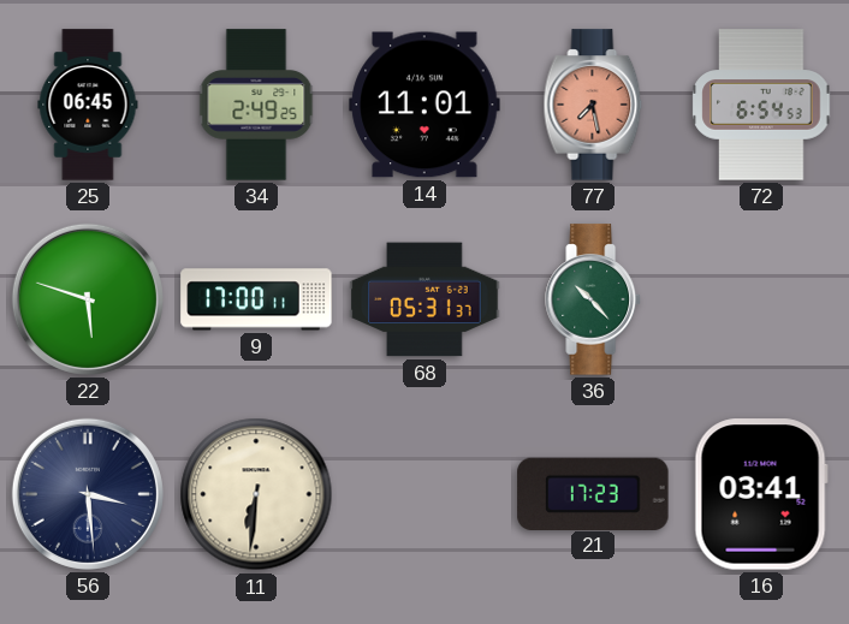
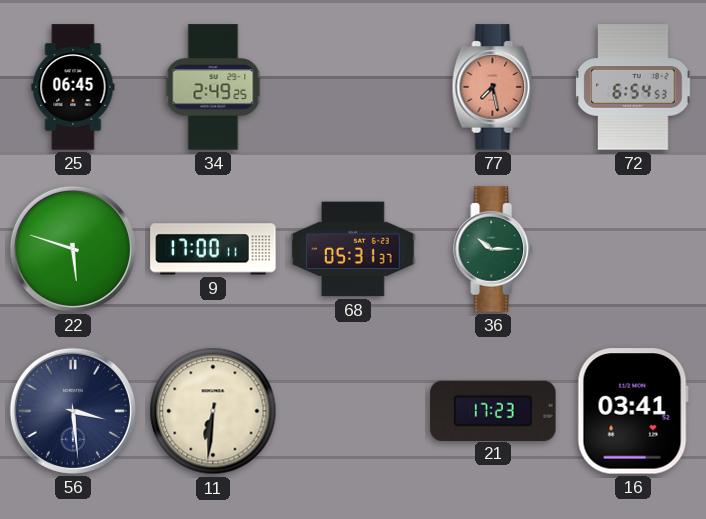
14: 11:01 -> none (424, 105)
36: 10:23 -> 10:15 (493, 249)
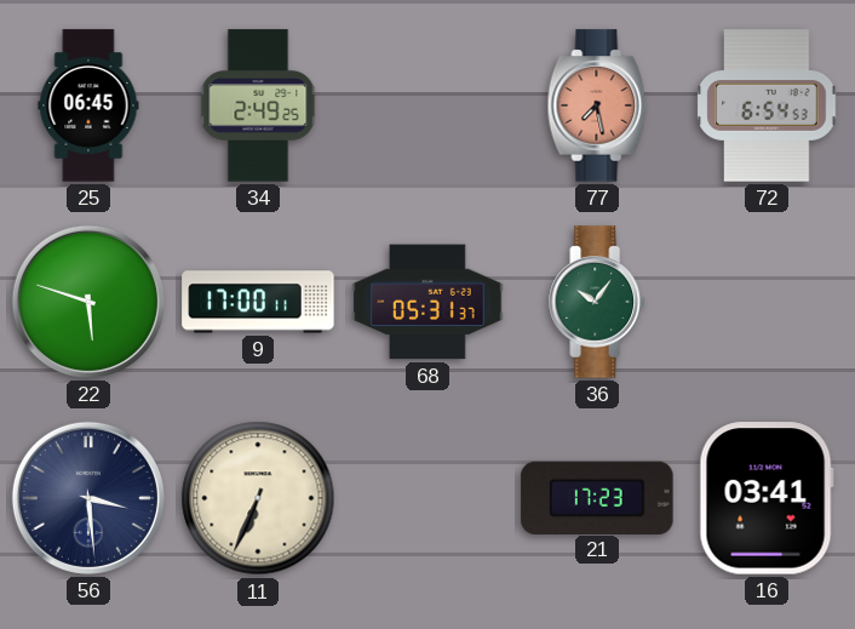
36: 10:15 -> 10:06 (597, 302)
11: 6:31 -> 6:34 (258, 498)
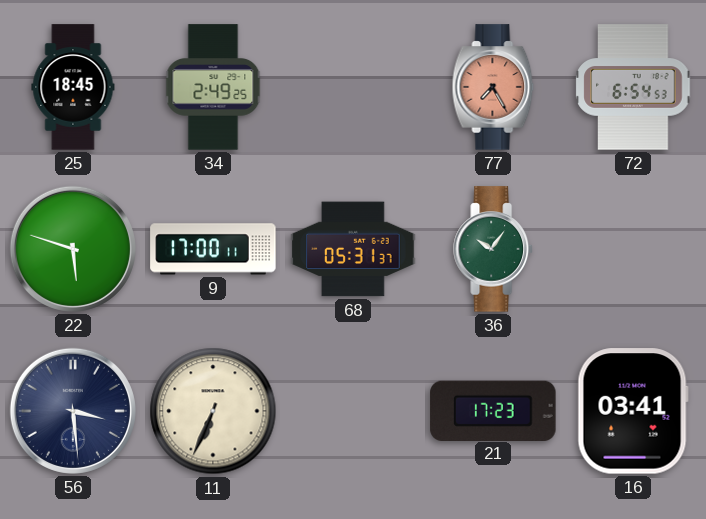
25: 06:45 -> 18:45 (73, 87)
77: 7:28 -> 7:25 (493, 87)
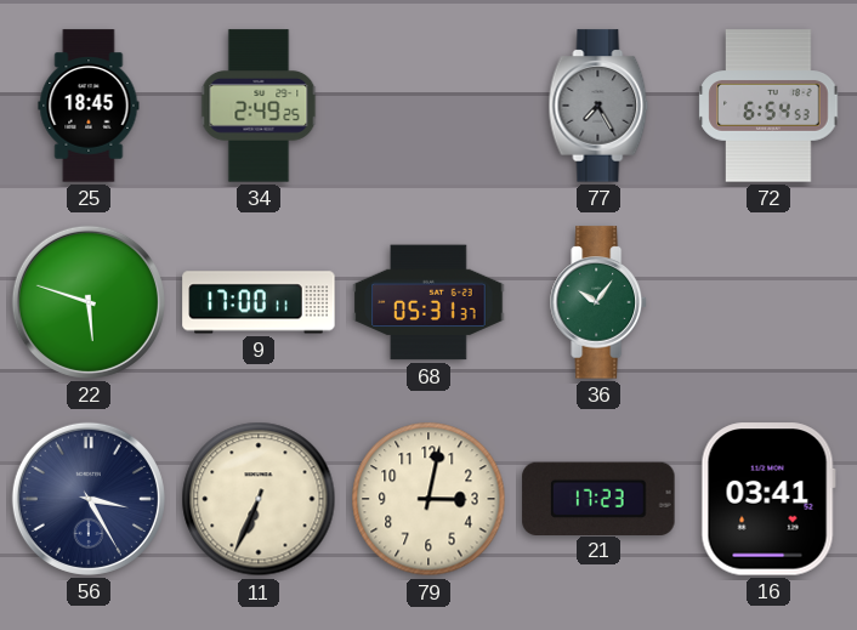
77 dial: salmon -> grey (598, 106)
56: 3:29 -> 3:25 (89, 499)
79: none -> 3:02 (428, 499)
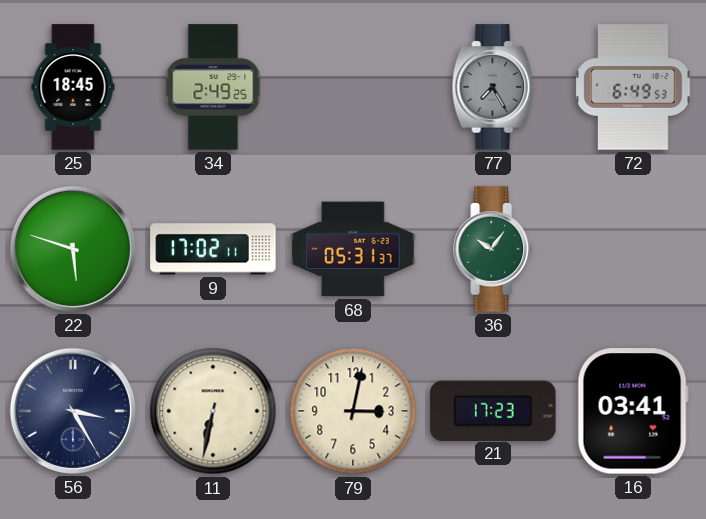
72: 6:54 -> 6:49 (633, 87)
9: 17:00 -> 17:02 (213, 249)
11: 6:34 -> 6:32 (213, 411)
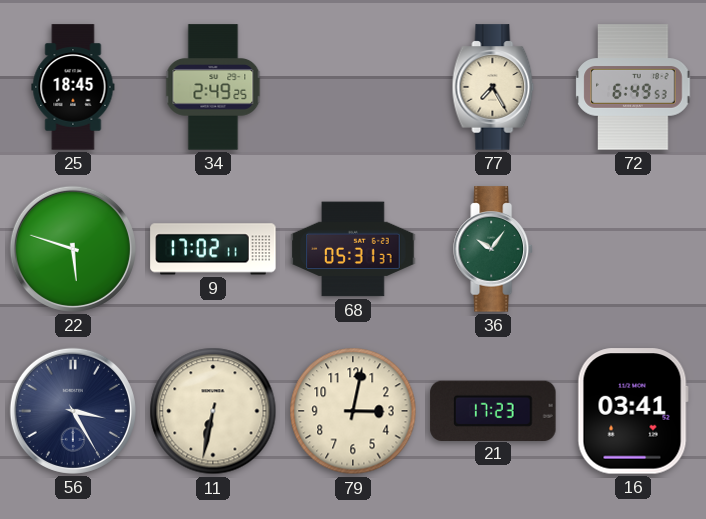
77 dial: grey -> cream (493, 87)
